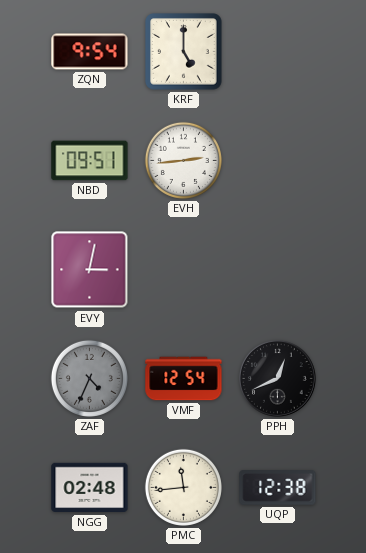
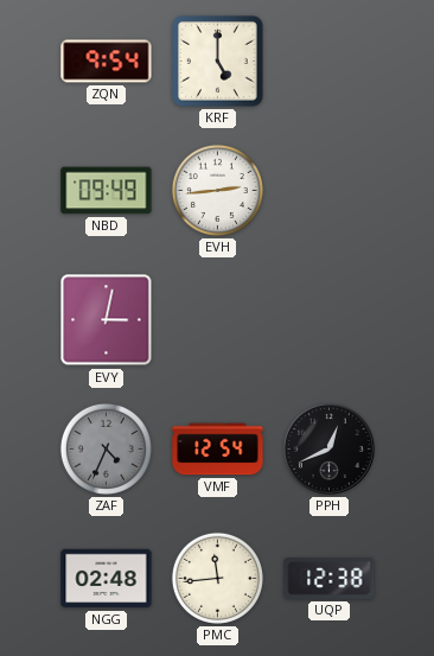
NBD: 09:51 -> 09:49 (107, 191)
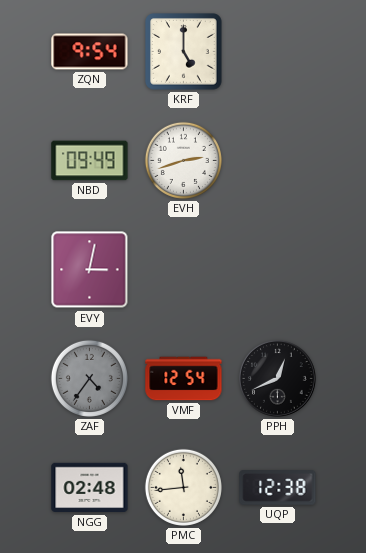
EVH: 2:44 -> 2:42 (183, 160)
ZAF: 4:34 -> 4:36 (89, 378)
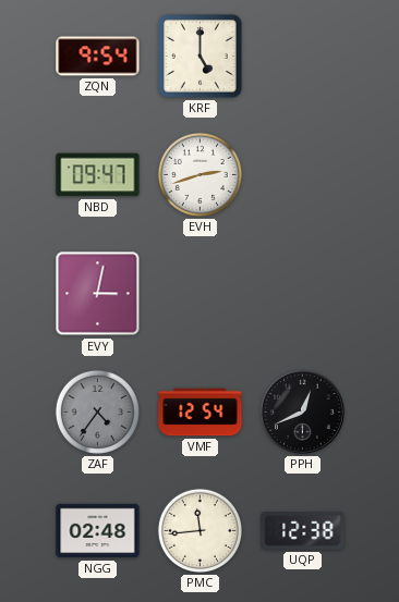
NBD: 09:49 -> 09:47 (98, 175)
